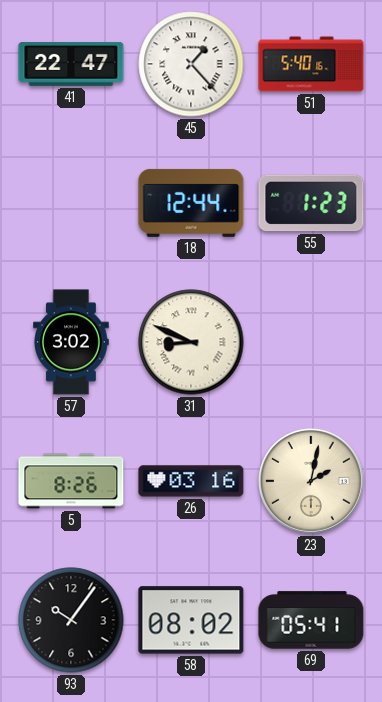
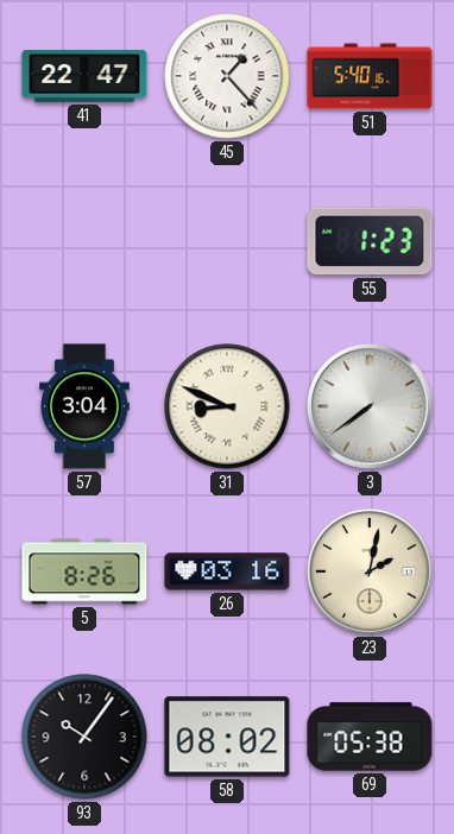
18: 12:44 -> none (191, 203)
57: 3:02 -> 3:04 (86, 406)
3: none -> 7:39 (370, 406)
69: 05:41 -> 05:38 (370, 737)
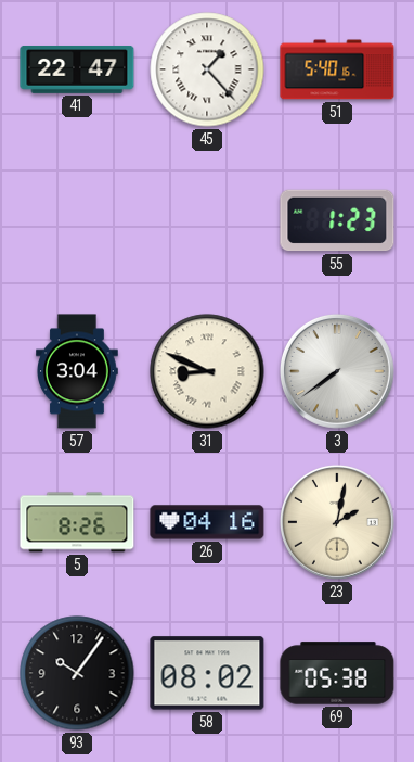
26: 03:16 -> 04:16 (207, 522)
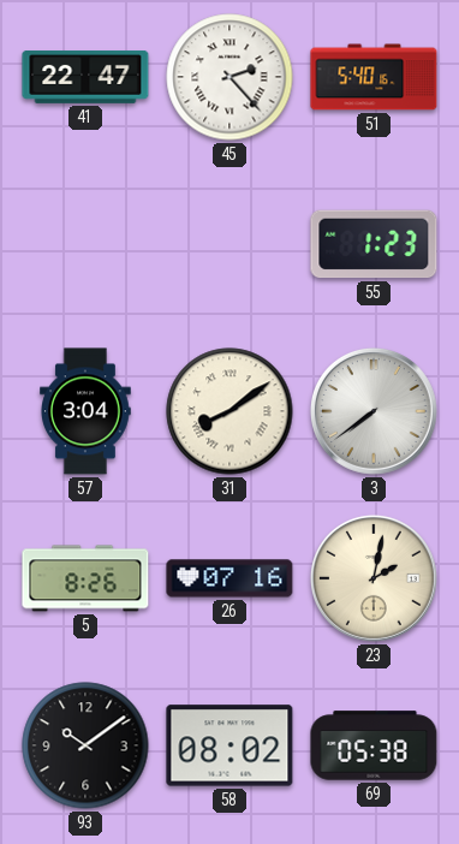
45: 1:23 -> 2:23 (229, 77)
31: 8:49 -> 8:09 (229, 411)
26: 04:16 -> 07:16 (229, 578)
93: 10:06 -> 10:09 (85, 745)
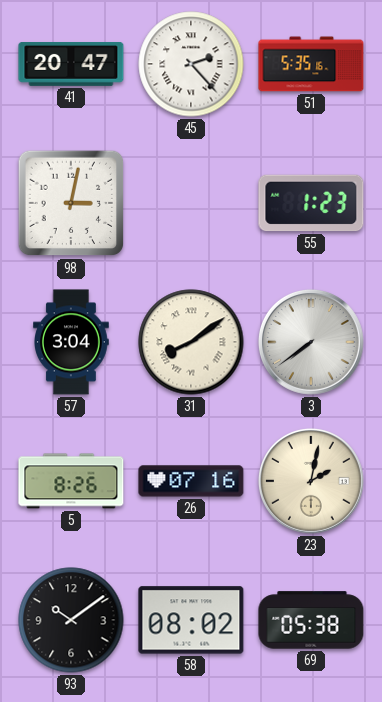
41: 22:47 -> 20:47 (71, 65)
51: 5:40 -> 5:35 (311, 64)
98: none -> 3:02 (71, 203)
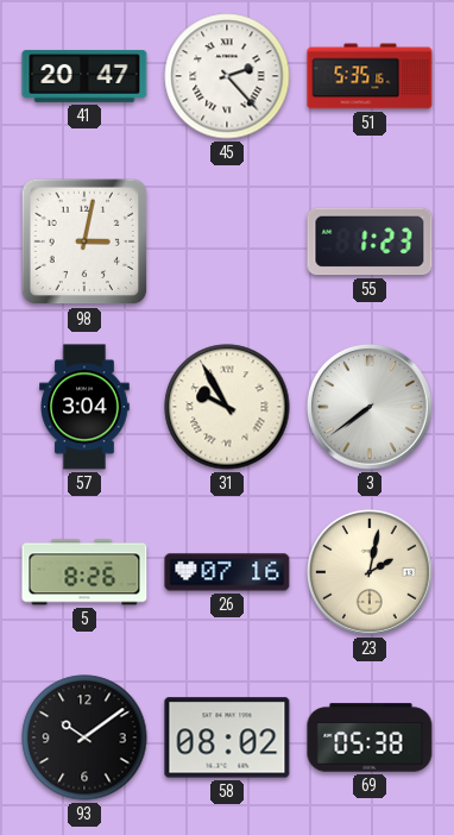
31: 8:09 -> 9:55 (227, 407)
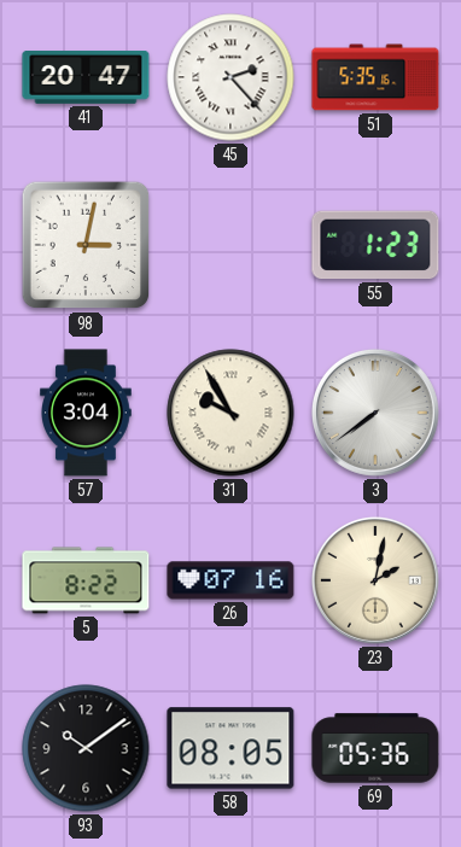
5: 8:26 -> 8:22 (86, 580)
58: 08:02 -> 08:05 (230, 748)
69: 05:38 -> 05:36 (375, 748)
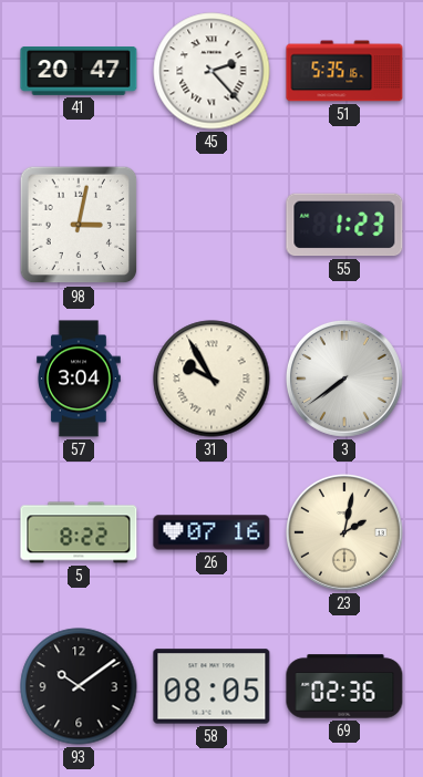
69: 05:36 -> 02:36 (344, 686)
